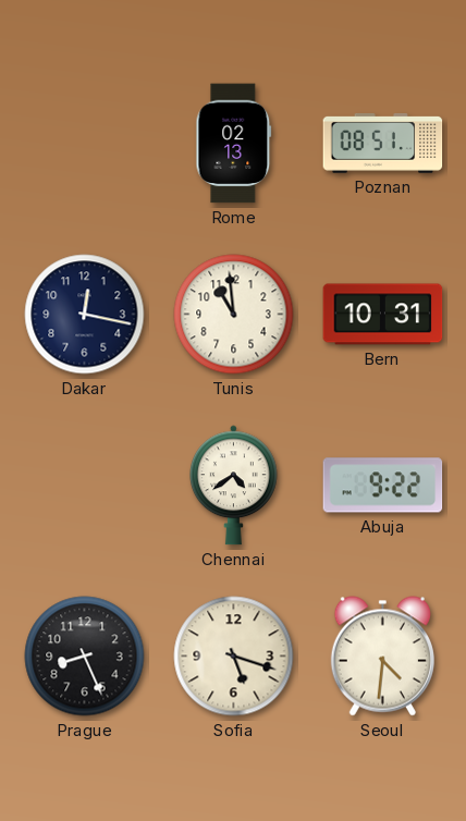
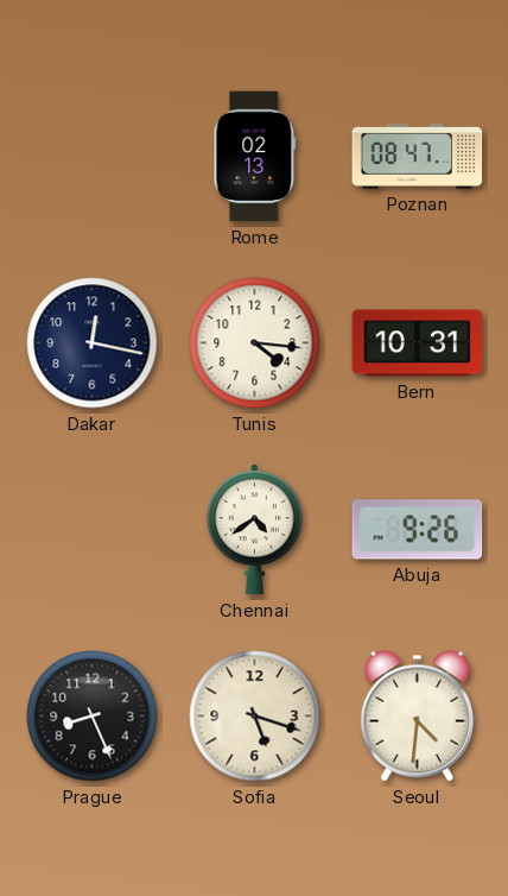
Poznan: 08:51 -> 08:47 (418, 156)
Tunis: 10:59 -> 4:16 (255, 343)
Abuja: 9:22 -> 9:26 (418, 530)
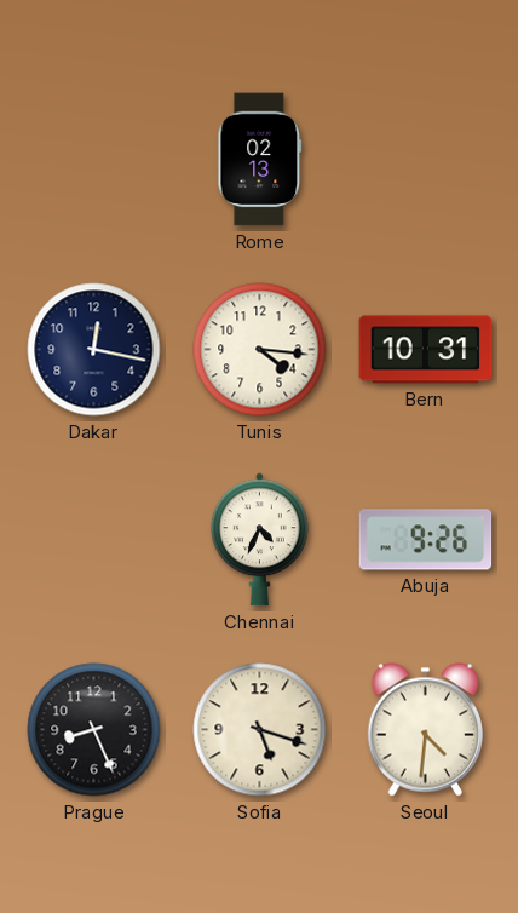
Poznan: 08:47 -> none (418, 156)
Chennai: 4:39 -> 4:34 (260, 540)
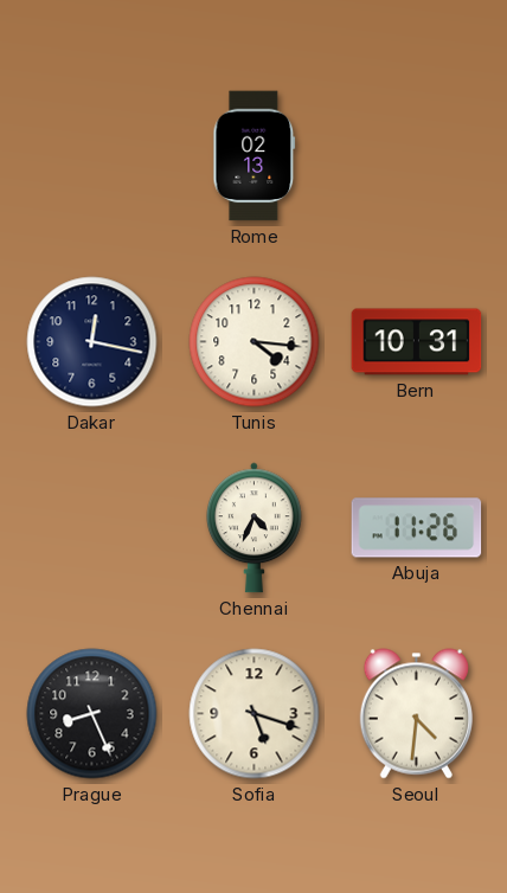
Abuja: 9:26 -> 11:26 (417, 528)
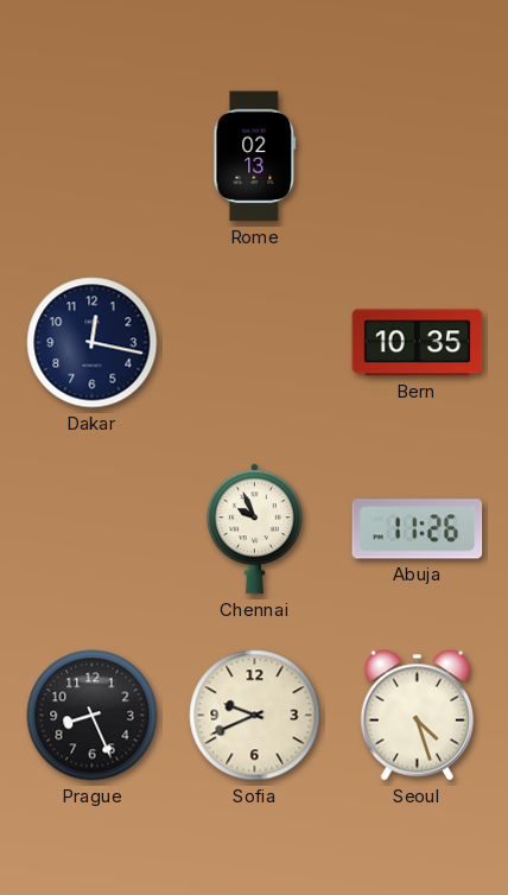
Tunis: 4:16 -> none (255, 342)
Bern: 10:31 -> 10:35 (418, 343)
Chennai: 4:34 -> 9:56 (255, 529)
Sofia: 5:18 -> 9:41 (255, 716)
Seoul: 4:31 -> 4:27 (417, 716)
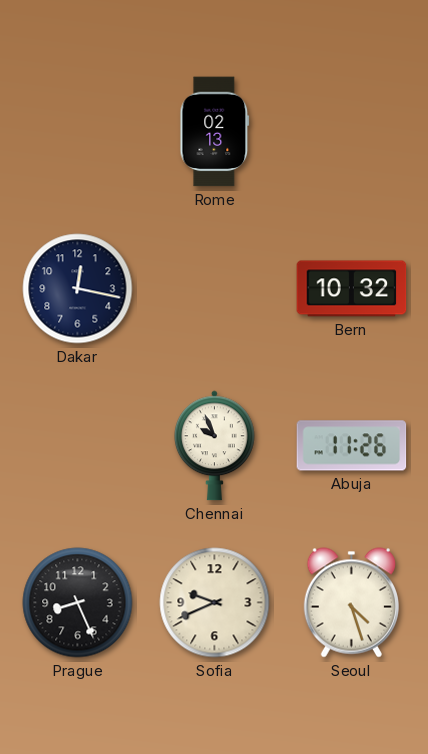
Bern: 10:35 -> 10:32 (352, 289)
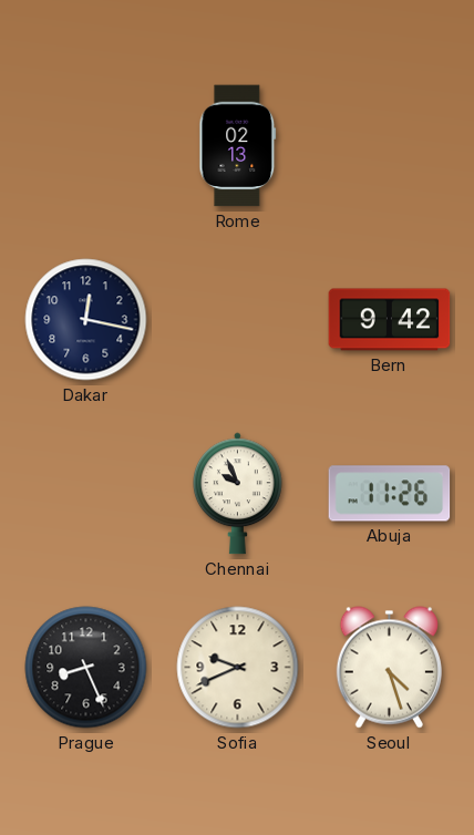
Bern: 10:32 -> 9:42 (390, 320)
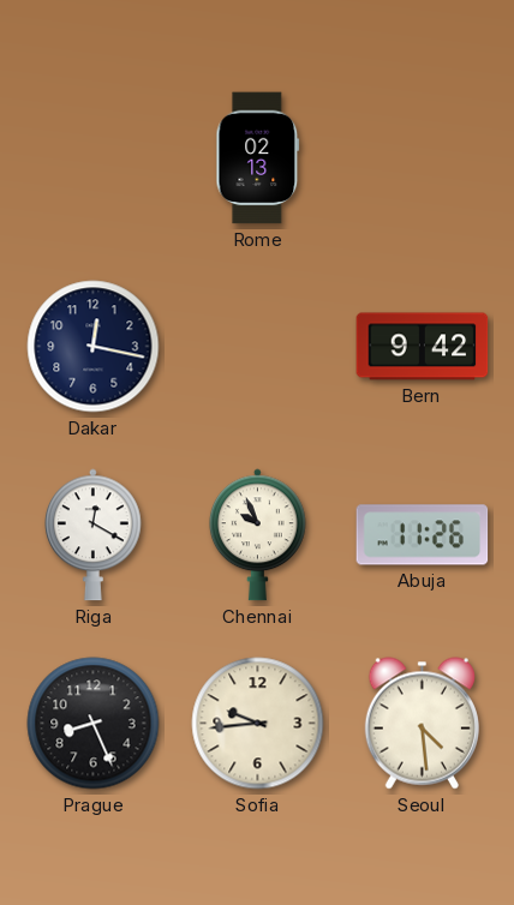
Riga: none -> 12:20 (94, 535)
Sofia: 9:41 -> 9:44 (258, 724)
Seoul: 4:27 -> 4:29 (422, 724)
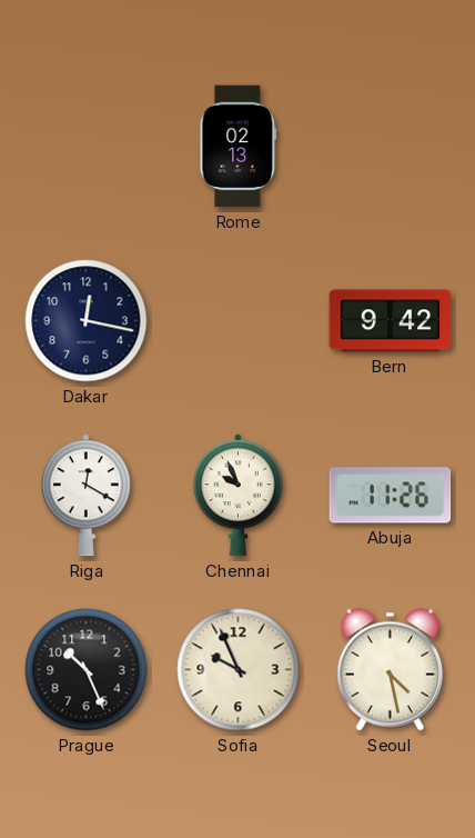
Prague: 8:26 -> 10:26 (87, 670)
Sofia: 9:44 -> 9:56 (239, 670)
Seoul: 4:29 -> 4:28 (390, 670)
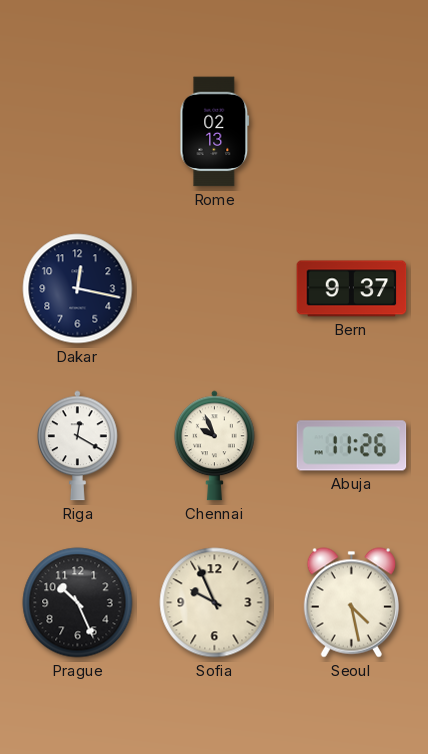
Bern: 9:42 -> 9:37 (352, 289)
